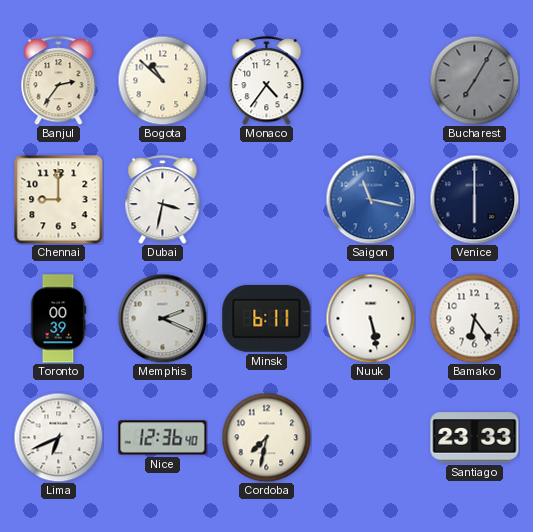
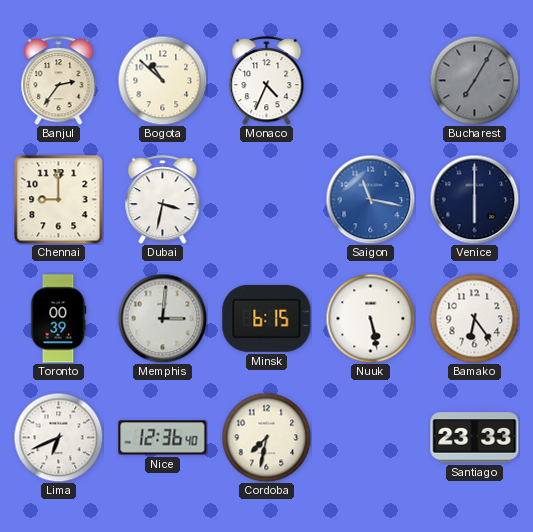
Monaco: 4:36 -> 4:34 (267, 81)
Memphis: 2:19 -> 3:01 (162, 318)
Minsk: 6:11 -> 6:15 (267, 318)
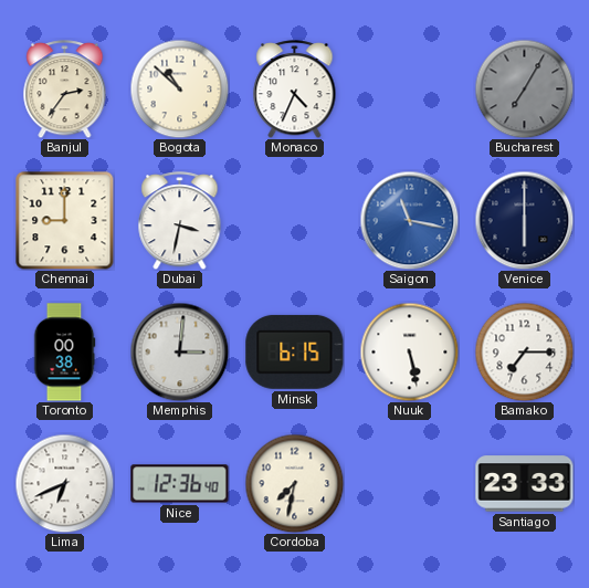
Toronto: 00:39 -> 00:38 (64, 353)
Bamako: 6:24 -> 7:15 (524, 351)
